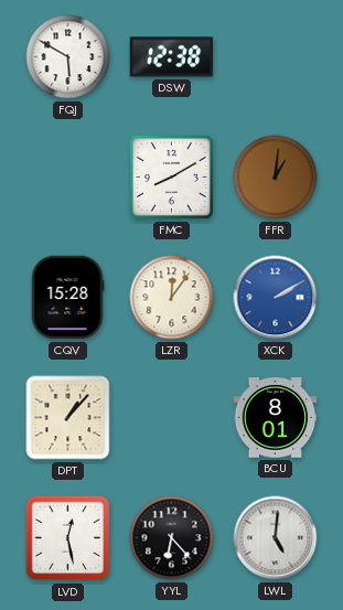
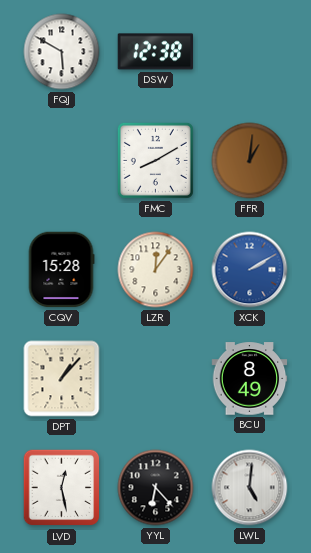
BCU: 8:01 -> 8:49 (250, 379)
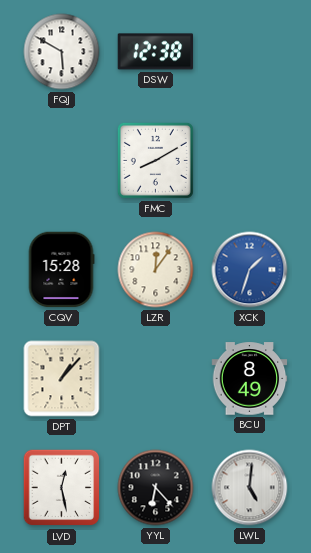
FFR: 1:01 -> none (250, 161)
XCK: 2:10 -> 1:33 (250, 270)
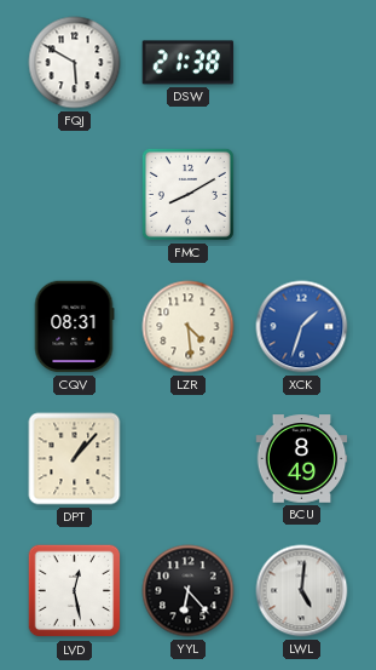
DSW: 12:38 -> 21:38 (189, 63)
CQV: 15:28 -> 08:31 (74, 327)
LZR: 12:06 -> 4:29 (189, 327)
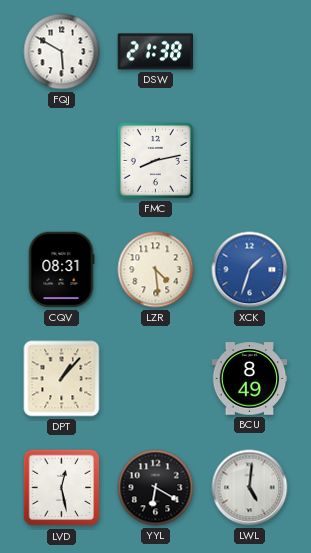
FMC: 8:10 -> 8:13 (155, 160)
YYL: 6:23 -> 6:20 (156, 488)
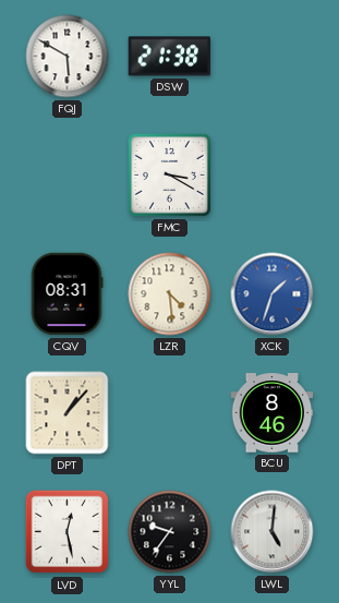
FMC: 8:13 -> 3:20 (169, 174)
BCU: 8:49 -> 8:46 (273, 413)
YYL: 6:20 -> 9:36 (170, 532)
